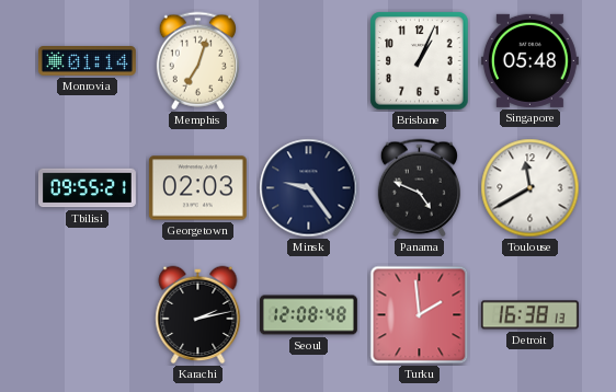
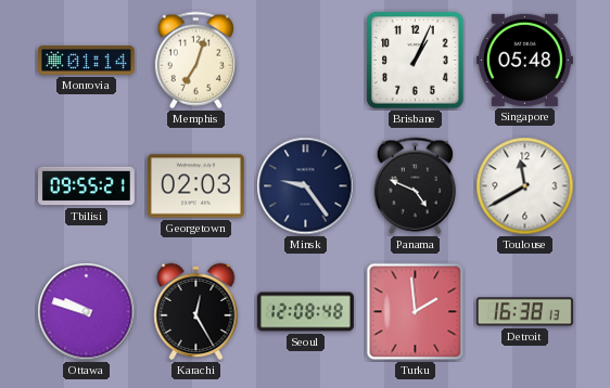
Ottawa: none -> 9:48 (87, 312)
Karachi: 2:13 -> 12:25 (196, 312)
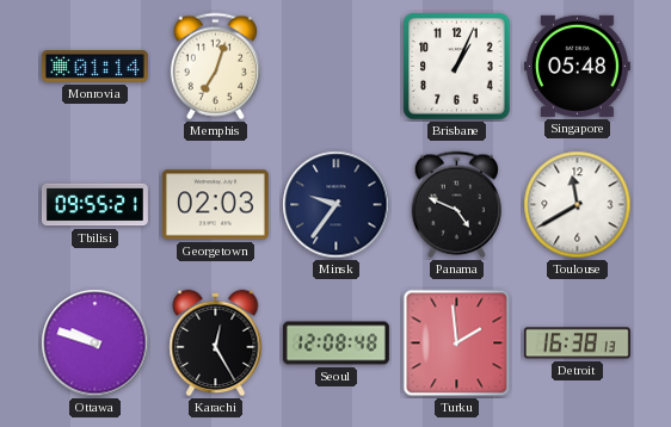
Minsk: 9:24 -> 9:36 (337, 205)
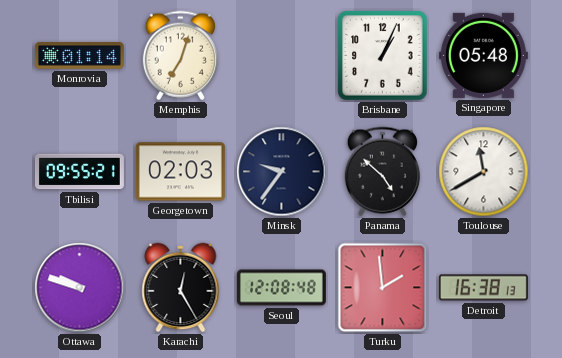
Panama: 4:49 -> 4:52 (382, 172)
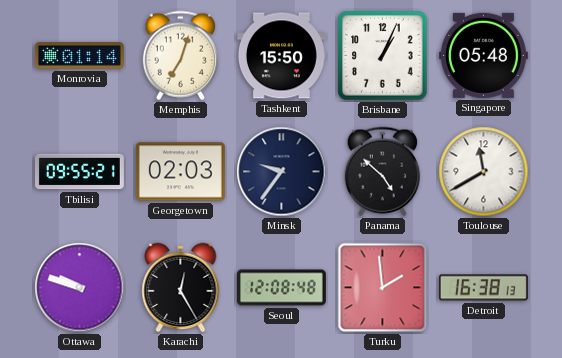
Tashkent: none -> 15:50 (281, 56)
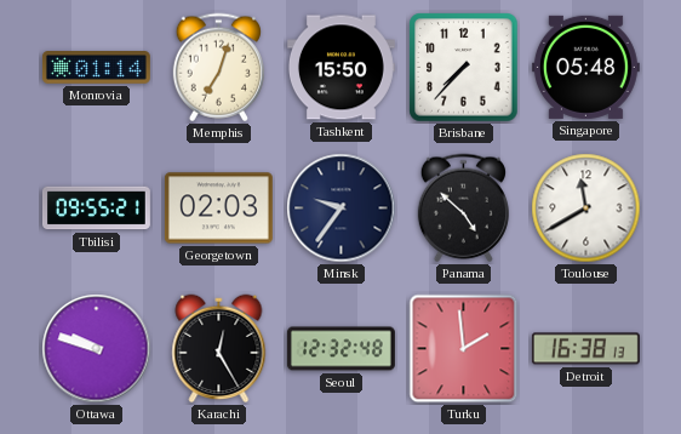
Brisbane: 1:04 -> 7:37 (464, 68)
Seoul: 12:08 -> 12:32 (340, 349)
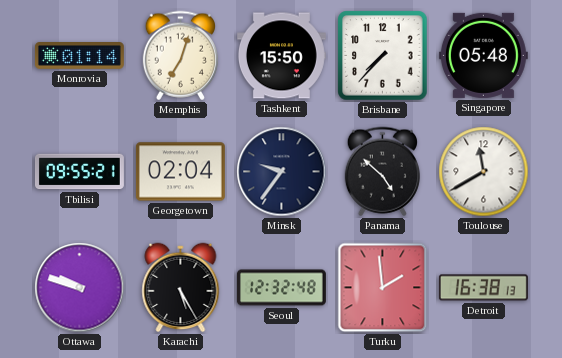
Georgetown: 02:03 -> 02:04 (180, 172)
Karachi: 12:25 -> 5:25 (181, 288)
